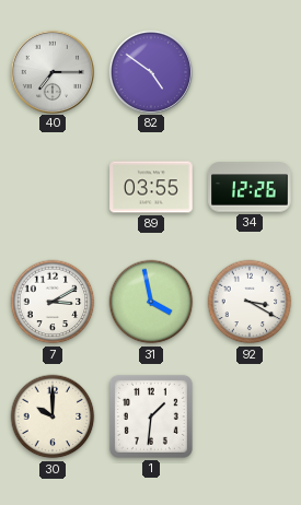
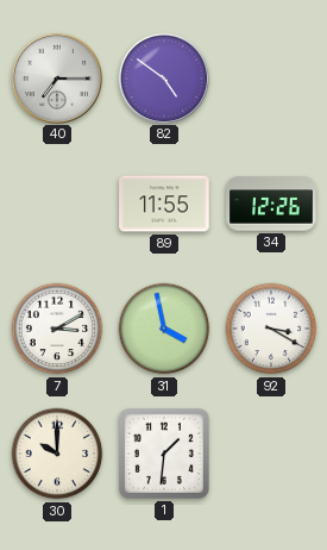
89: 03:55 -> 11:55 (164, 204)
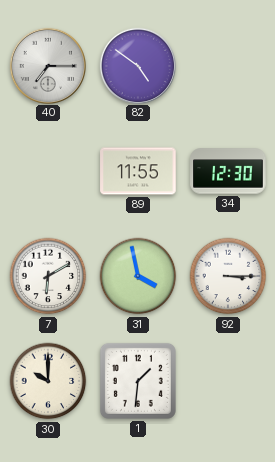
34: 12:26 -> 12:30 (228, 171)
7: 3:10 -> 6:10 (48, 276)
92: 3:20 -> 3:15 (228, 276)
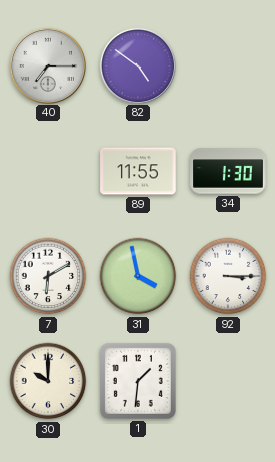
34: 12:30 -> 1:30 (228, 171)
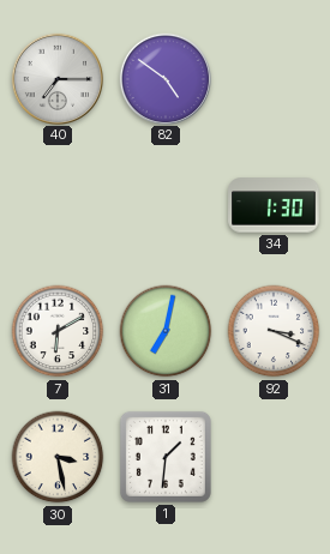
89: 11:55 -> none (138, 171)
31: 3:58 -> 7:02 (166, 331)
92: 3:15 -> 3:19 (274, 331)
30: 10:00 -> 3:28 (58, 457)
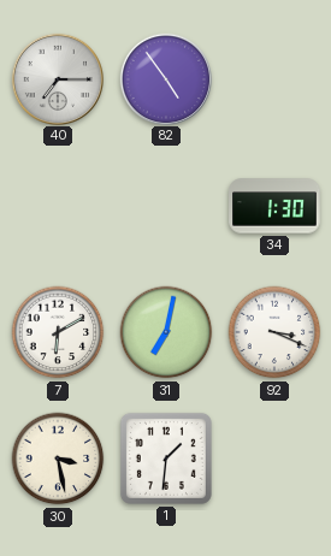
82: 4:51 -> 4:54 (165, 78)
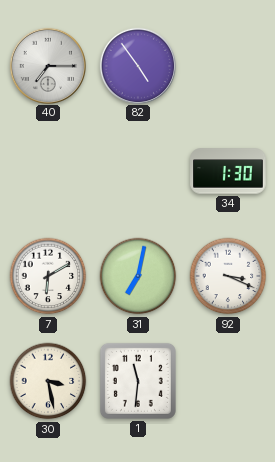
1: 1:31 -> 11:31 (138, 381)
